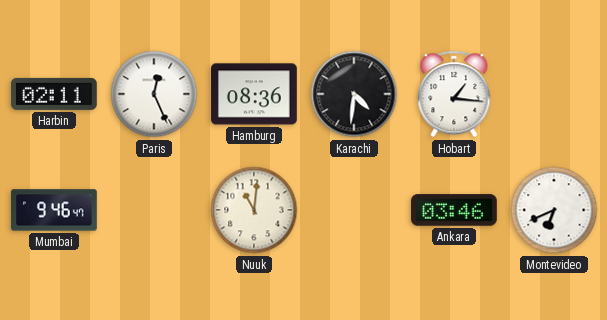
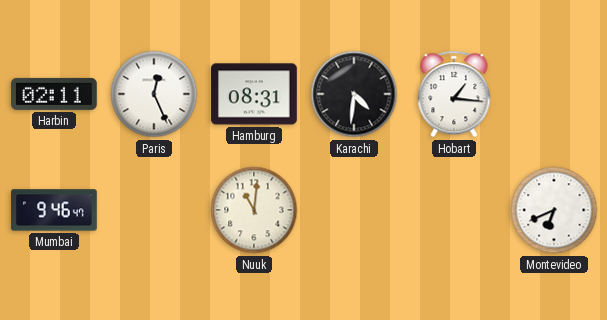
Hamburg: 08:36 -> 08:31 (254, 94)
Ankara: 03:46 -> none (454, 210)
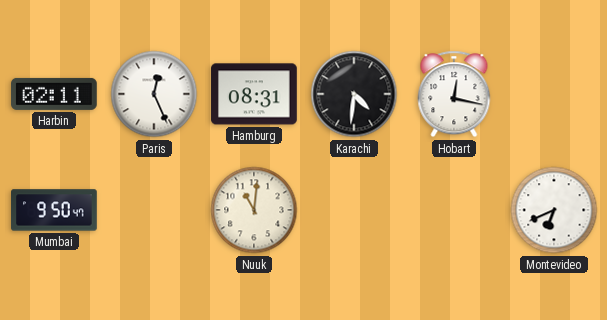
Hobart: 1:16 -> 12:17 (454, 94)
Mumbai: 9:46 -> 9:50 (54, 210)
